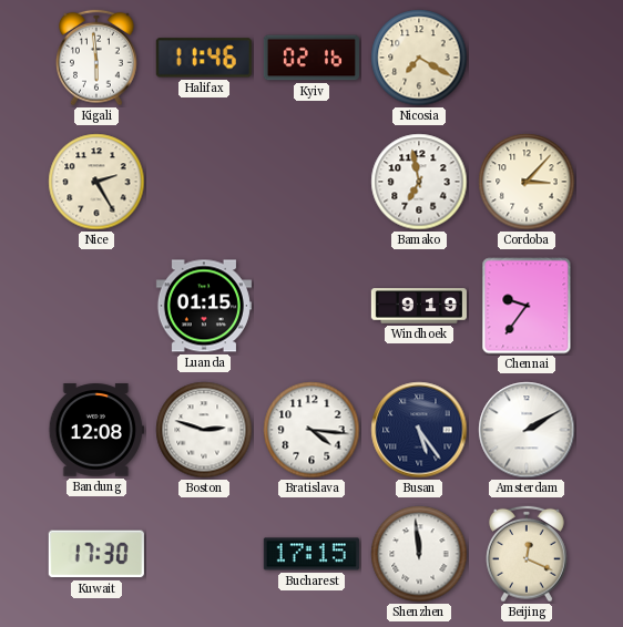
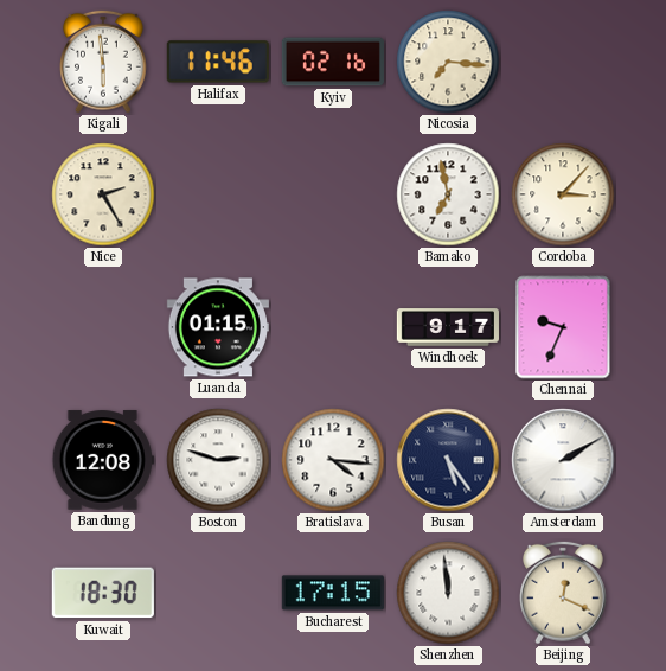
Nicosia: 7:20 -> 7:16 (448, 62)
Windhoek: 9:19 -> 9:17 (448, 327)
Chennai: 9:36 -> 9:34 (563, 327)
Kuwait: 17:30 -> 18:30 (103, 593)
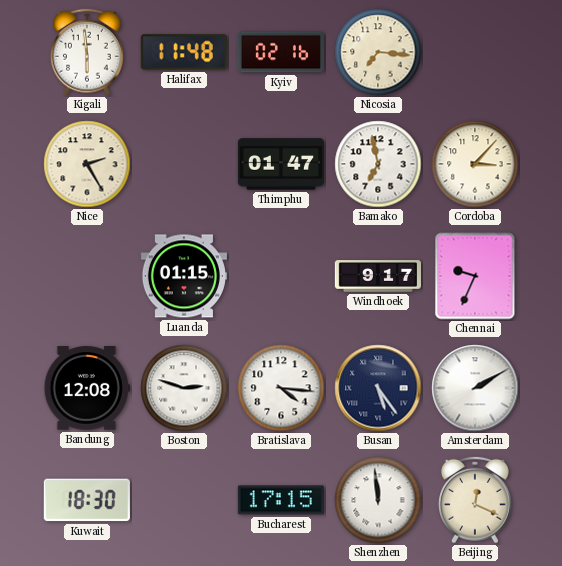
Halifax: 11:46 -> 11:48 (184, 52)
Thimphu: none -> 01:47 (281, 164)
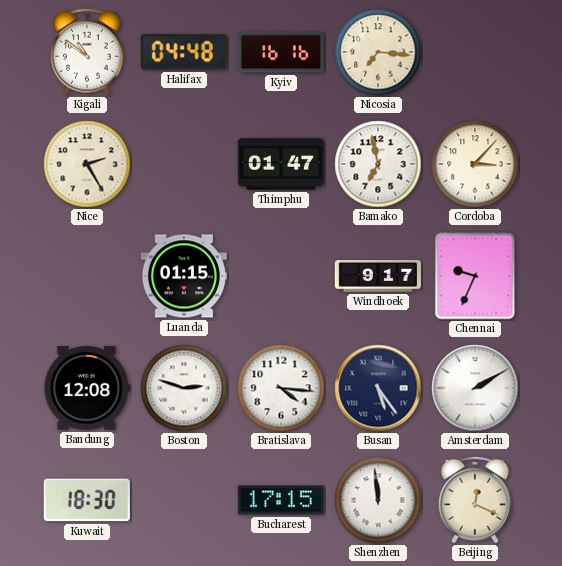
Kigali: 5:59 -> 10:51 (88, 52)
Halifax: 11:48 -> 04:48 (184, 52)
Kyiv: 02:16 -> 16:16 (281, 52)
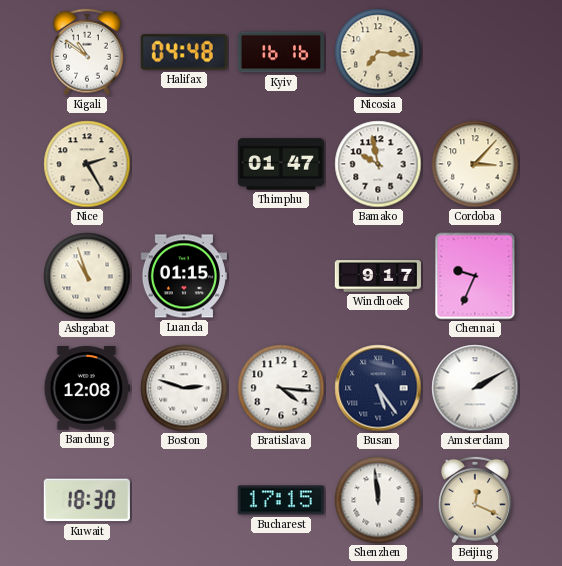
Bamako: 6:58 -> 9:58 (378, 164)
Ashgabat: none -> 10:57 (87, 276)
